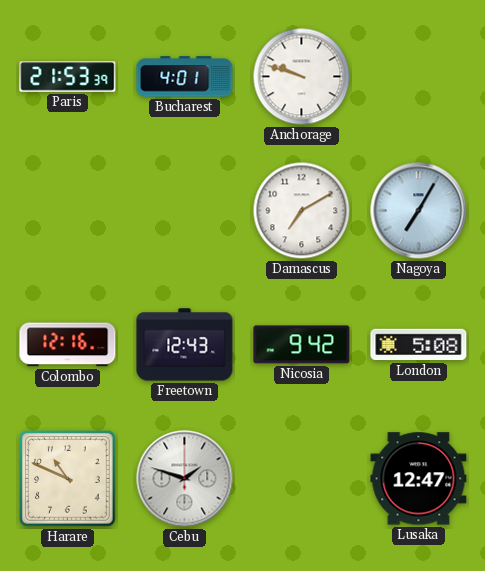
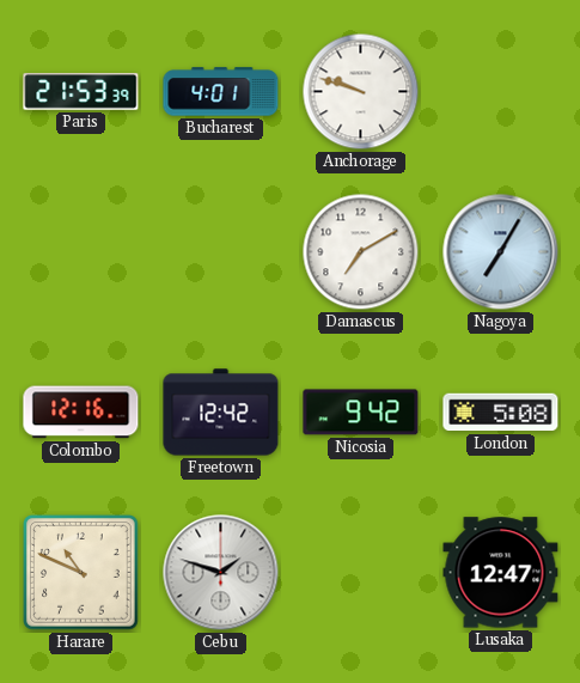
Freetown: 12:43 -> 12:42 (221, 413)
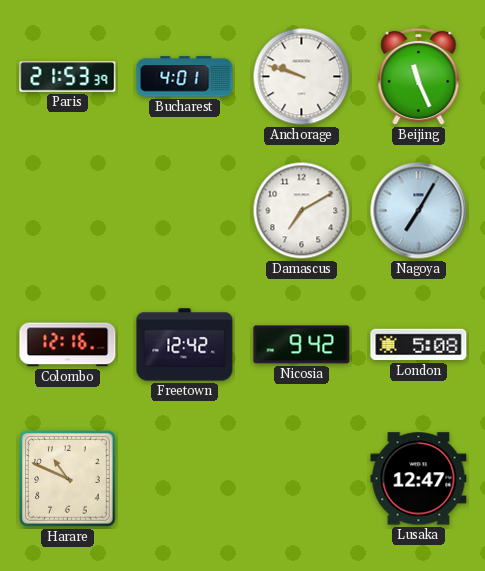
Beijing: none -> 11:26 (419, 77)
Cebu: 1:48 -> none (221, 573)
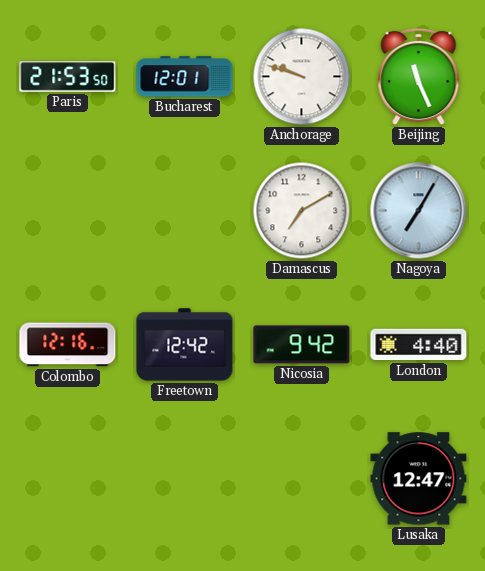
Paris: 21:53:39 -> 21:53:50 (68, 77)
Bucharest: 4:01 -> 12:01 (185, 77)
London: 5:08 -> 4:40 (419, 345)
Harare: 10:49 -> none (68, 479)
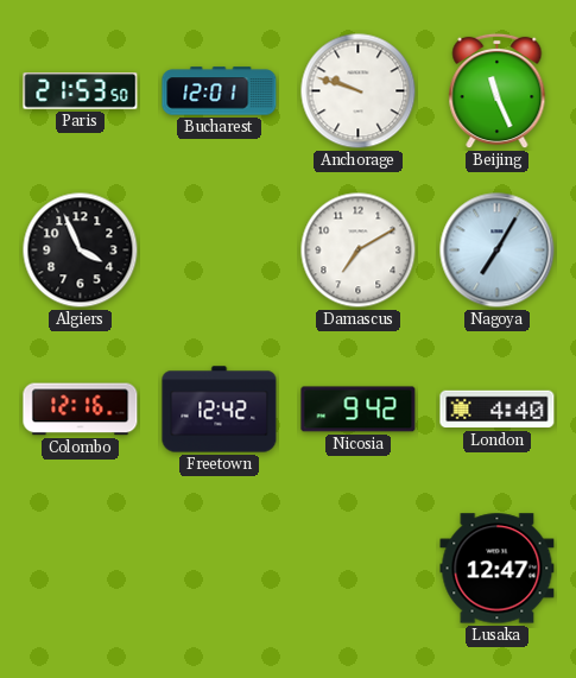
Algiers: none -> 3:56 (81, 251)
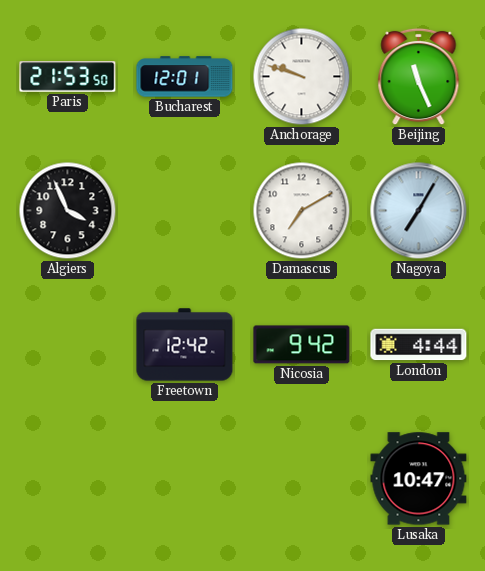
Colombo: 12:16 -> none (81, 410)
London: 4:40 -> 4:44 (419, 345)
Lusaka: 12:47 -> 10:47 (419, 479)
